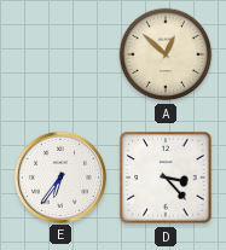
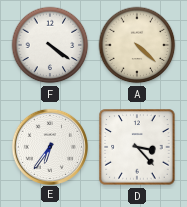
F: none -> 4:21 (50, 45)
A: 12:52 -> 4:22 (137, 45)
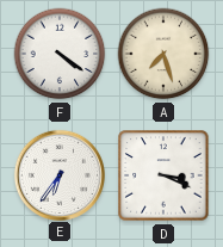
A: 4:22 -> 7:27 (163, 54)
D: 3:23 -> 3:19 (163, 175)
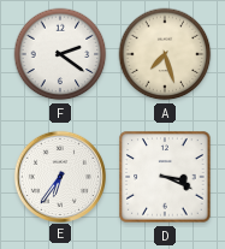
F: 4:21 -> 2:21 (60, 54)
